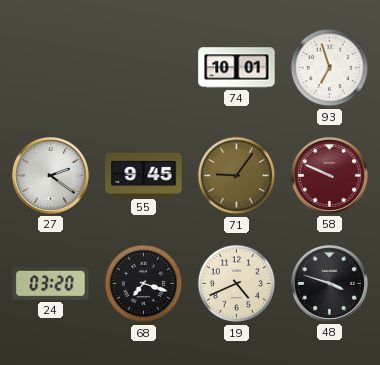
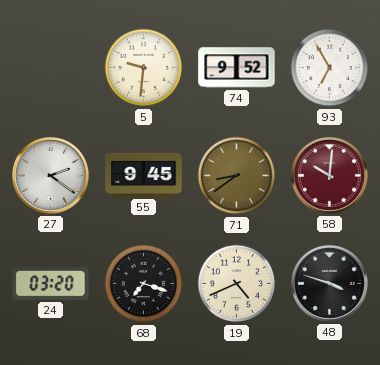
5: none -> 9:31 (144, 68)
74: 10:01 -> 9:52 (237, 68)
93: 6:57 -> 6:55 (330, 68)
71: 9:06 -> 8:39 (237, 176)
58: 9:49 -> 10:01 (329, 175)
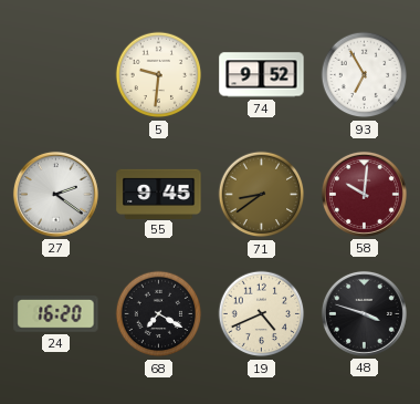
24: 03:20 -> 16:20 (56, 314)
68: 7:18 -> 7:20 (159, 314)
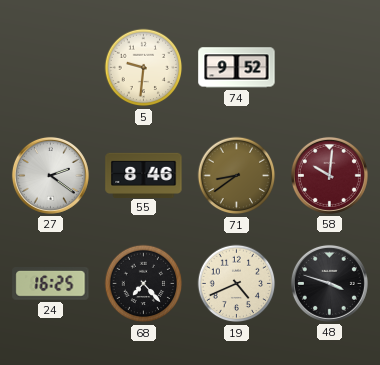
93: 6:55 -> none (365, 75)
55: 9:45 -> 8:46 (144, 175)
24: 16:20 -> 16:25 (51, 284)
68: 7:20 -> 7:23 (144, 284)
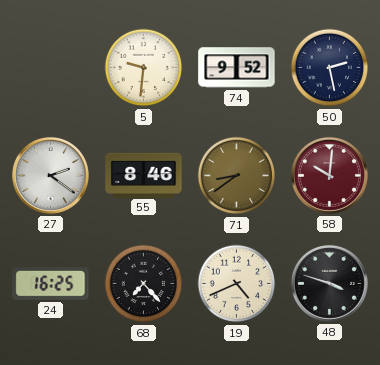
50: none -> 2:28 (330, 68)
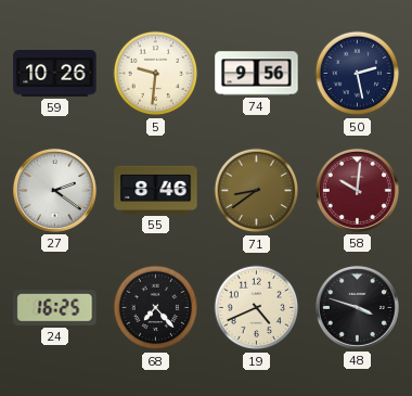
59: none -> 10:26 (55, 74)
74: 9:52 -> 9:56 (257, 74)
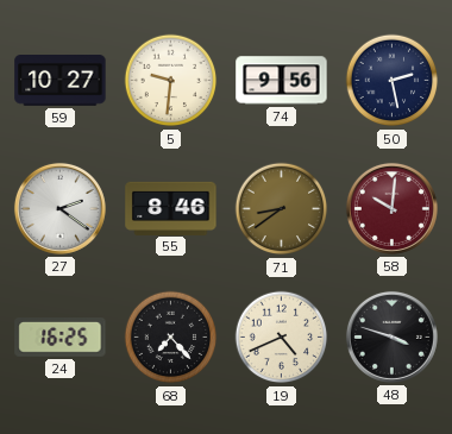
59: 10:26 -> 10:27 (61, 81)
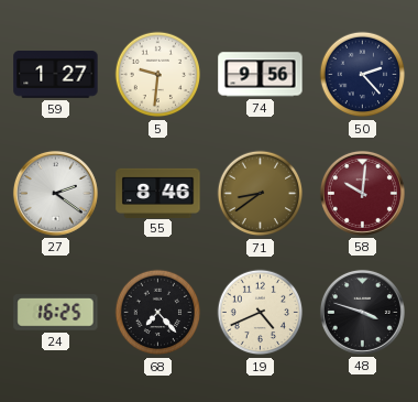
59: 10:27 -> 1:27 (56, 75)
50: 2:28 -> 2:23 (363, 75)
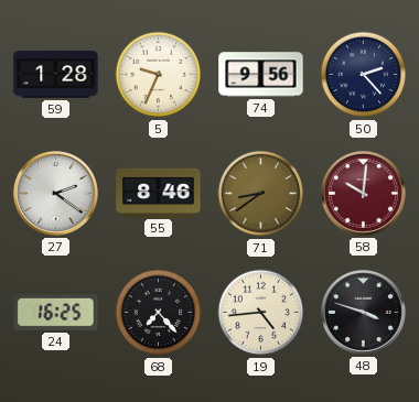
59: 1:27 -> 1:28 (56, 75)
5: 9:31 -> 9:34 (159, 75)
19: 4:41 -> 4:44 (261, 313)
